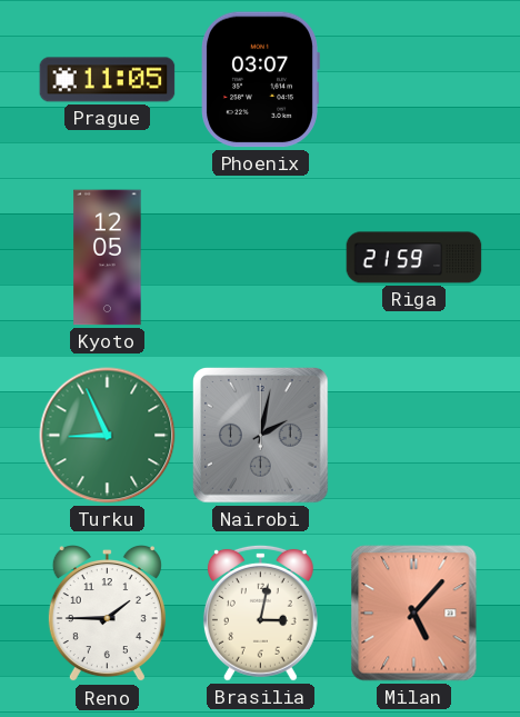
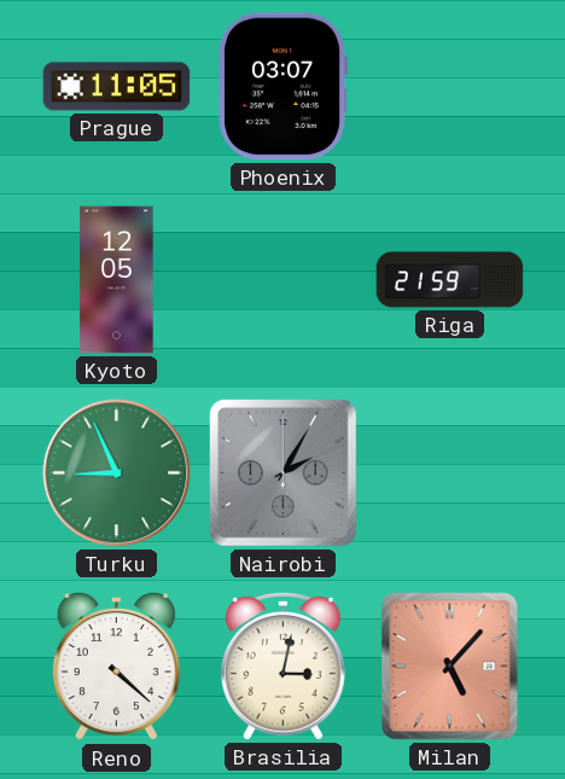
Nairobi: 2:02 -> 2:05 (284, 473)
Reno: 1:45 -> 4:22 (116, 668)
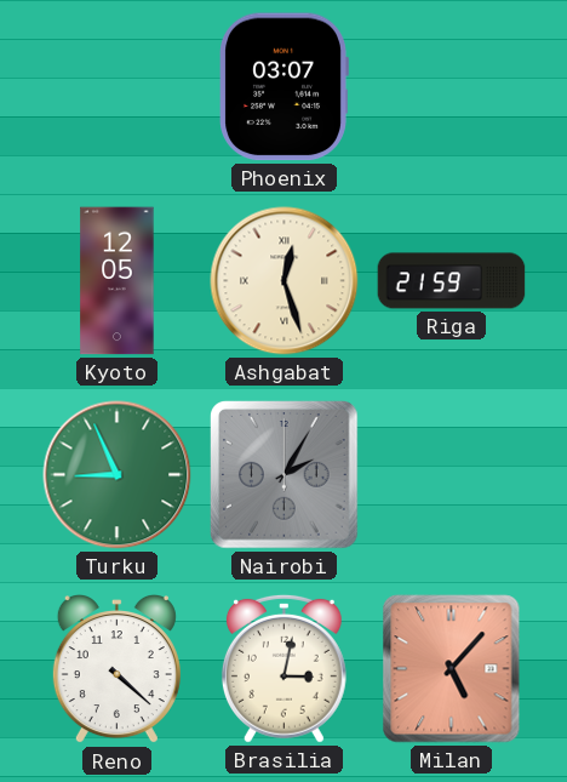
Prague: 11:05 -> none (117, 87)
Ashgabat: none -> 12:27 (285, 281)
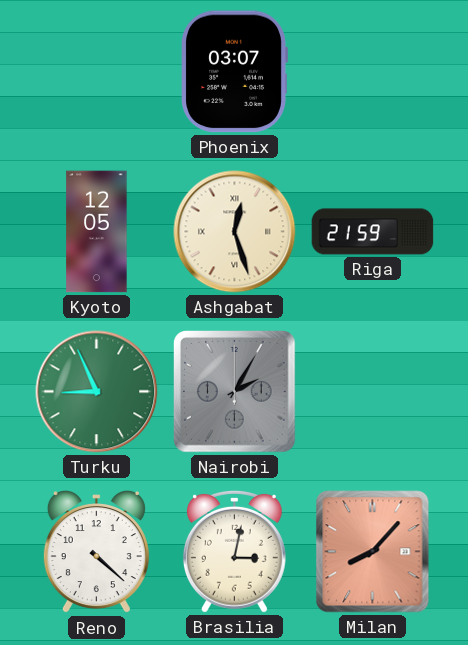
Milan: 5:07 -> 8:07 (373, 552)
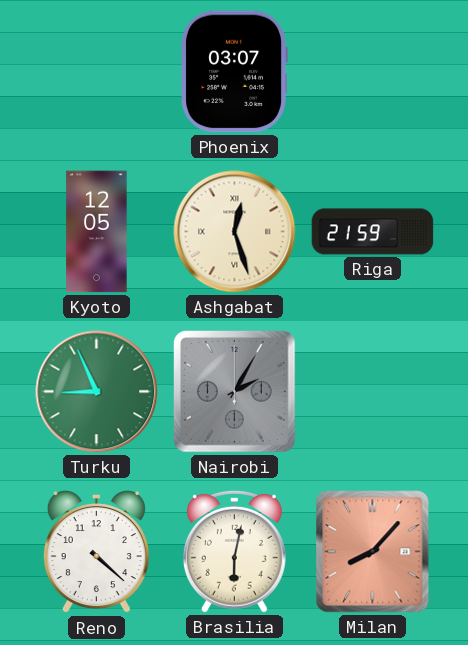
Brasilia: 3:02 -> 6:02 (234, 551)
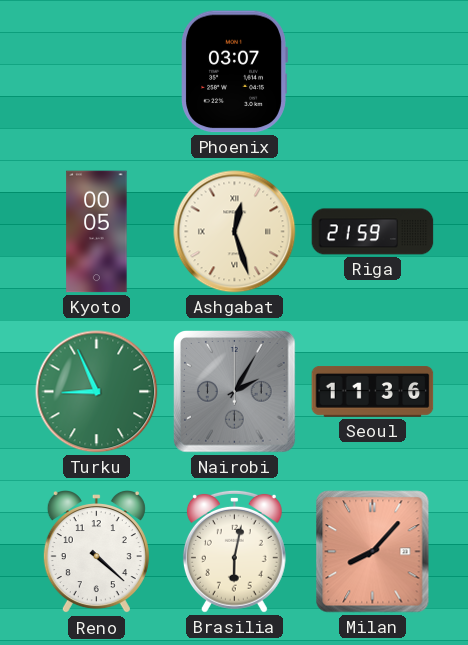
Kyoto: 12:05 -> 00:05 (97, 232)
Seoul: none -> 11:36 (373, 392)
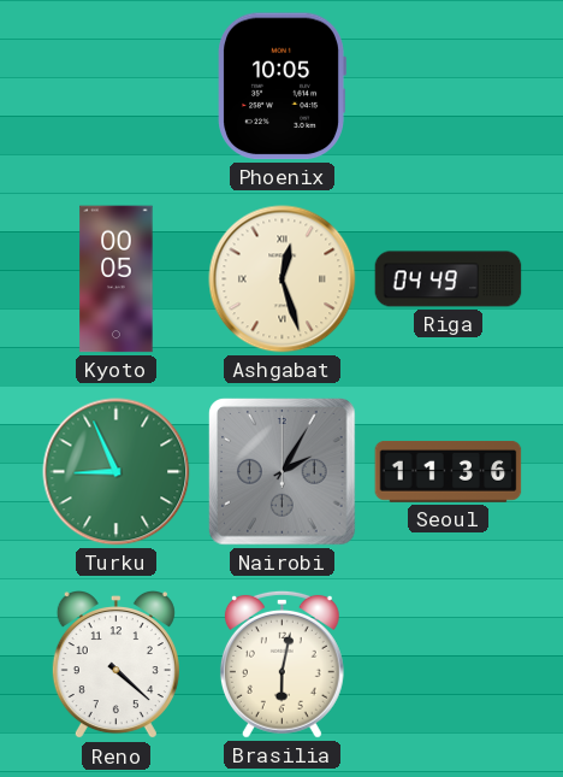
Phoenix: 03:07 -> 10:05 (281, 87)
Riga: 21:59 -> 04:49 (449, 279)
Milan: 8:07 -> none (373, 552)
